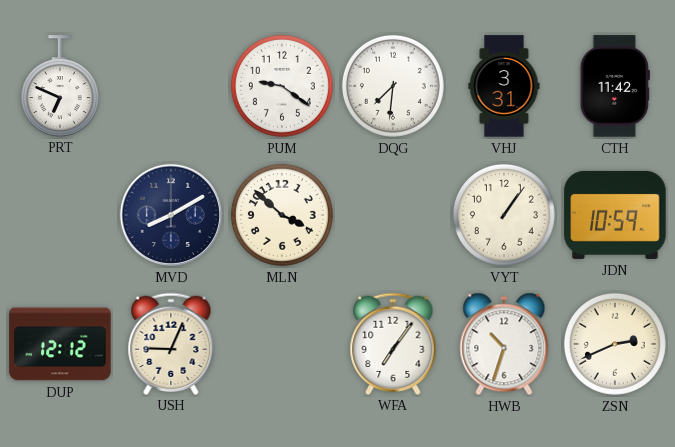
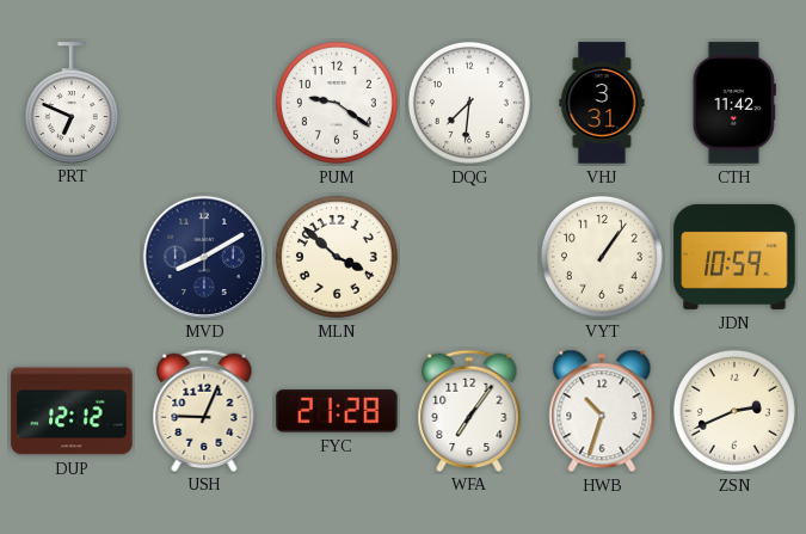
FYC: none -> 21:28 (337, 412)
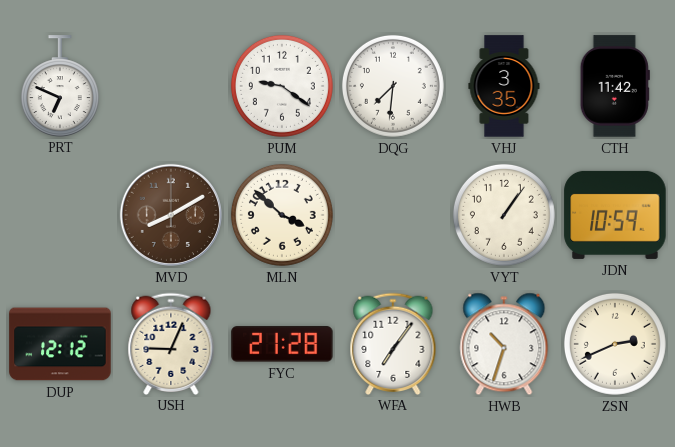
VHJ: 3:31 -> 3:35 (504, 86)
MVD dial: navy -> brown (171, 215)
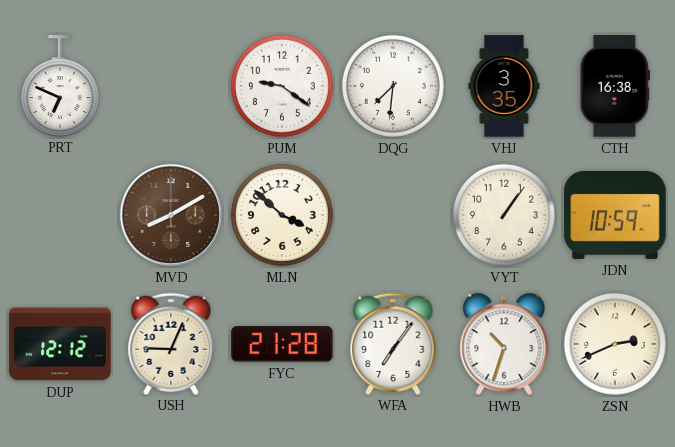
CTH: 11:42 -> 16:38 (615, 86)
